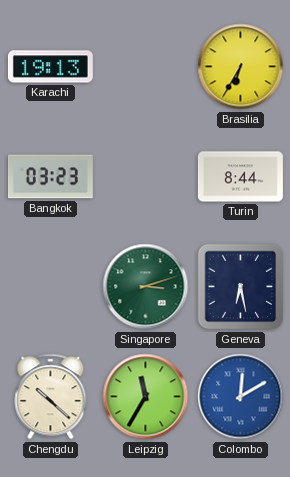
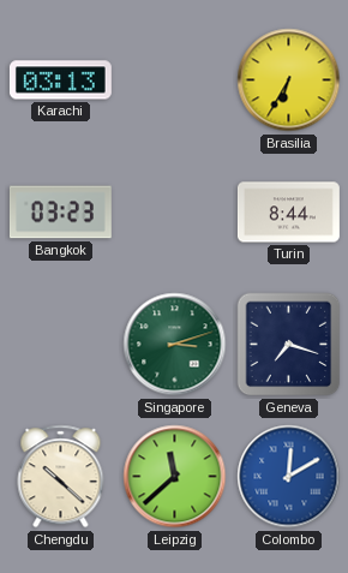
Karachi: 19:13 -> 03:13 (60, 80)
Geneva: 6:28 -> 7:18 (289, 345)
Leipzig: 11:35 -> 11:38 (175, 477)
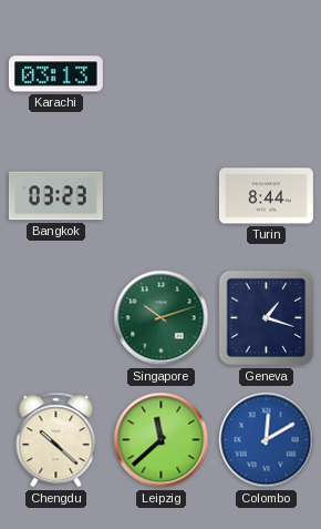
Brasilia: 6:35 -> none (289, 80)
Singapore: 3:12 -> 10:12 (162, 318)
Geneva: 7:18 -> 1:18 (267, 318)
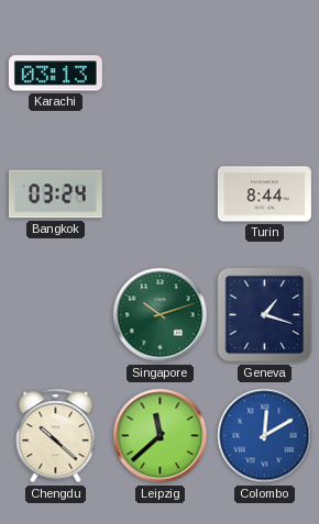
Bangkok: 03:23 -> 03:24 (55, 194)
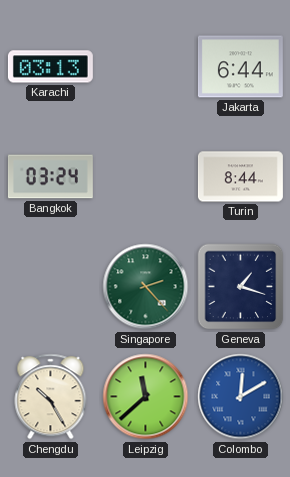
Jakarta: none -> 6:44 (240, 67)
Singapore: 10:12 -> 2:23 (146, 287)
Chengdu: 10:22 -> 10:25 (51, 397)
